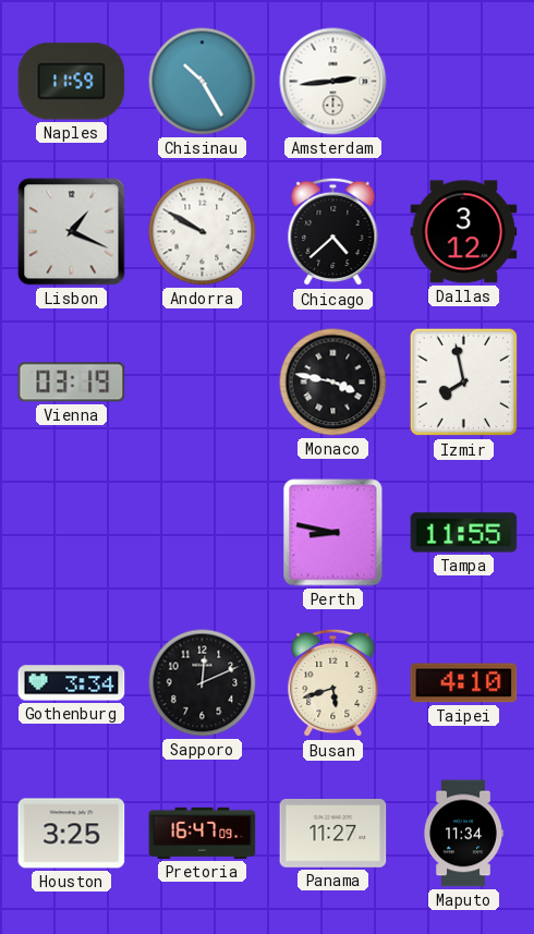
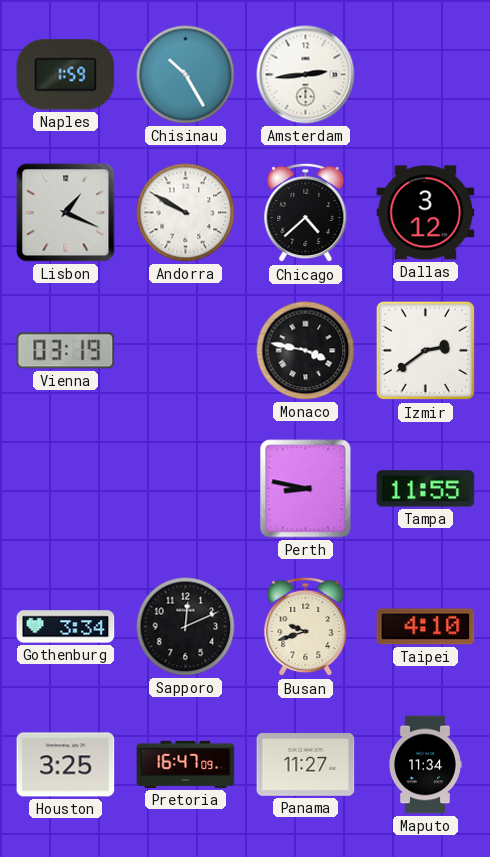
Naples: 11:59 -> 1:59 (66, 75)
Izmir: 7:58 -> 2:39 (426, 351)
Busan: 5:42 -> 9:42 (306, 627)
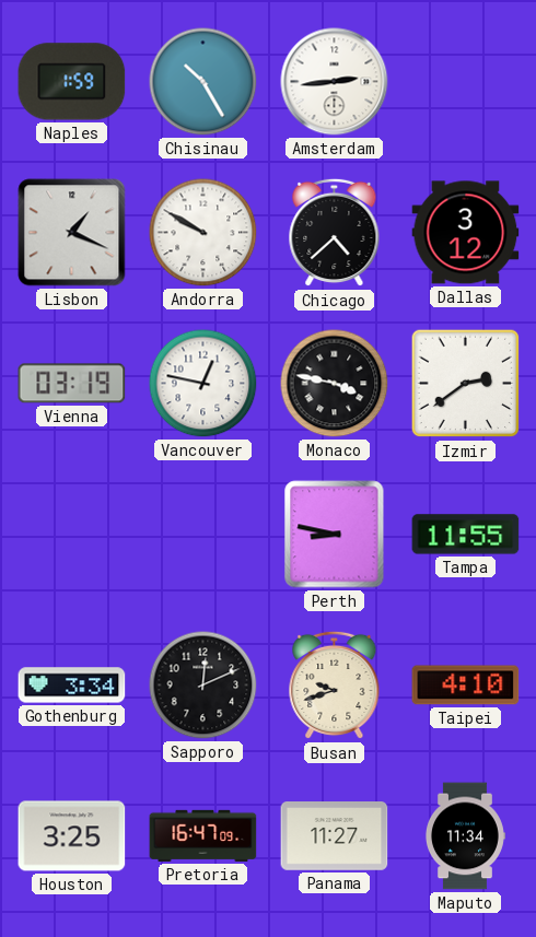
Vancouver: none -> 12:47 (203, 384)
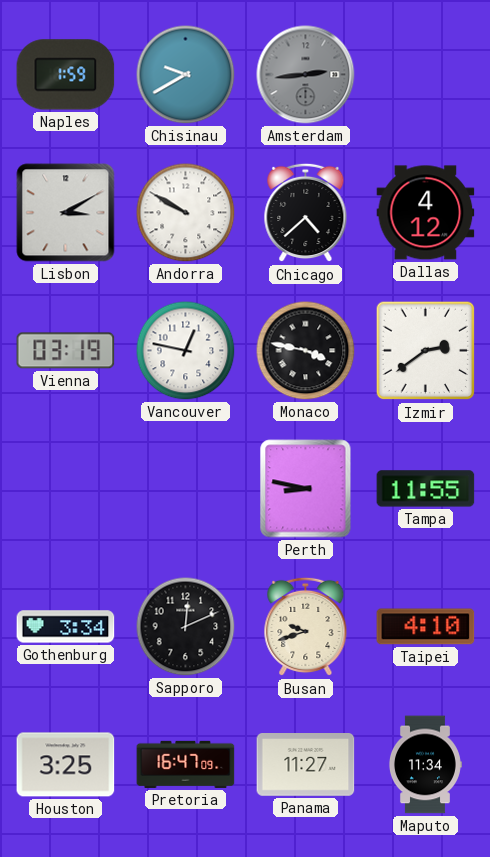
Chisinau: 10:25 -> 9:40 (186, 75)
Amsterdam dial: white -> grey (306, 75)
Lisbon: 1:19 -> 3:10 (66, 213)
Dallas: 3:12 -> 4:12 (426, 213)
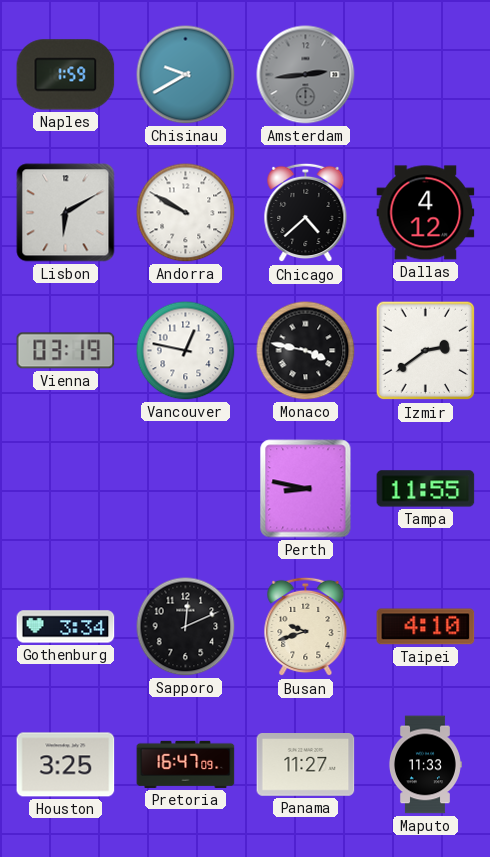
Lisbon: 3:10 -> 6:10 (66, 213)
Maputo: 11:34 -> 11:33 (425, 765)
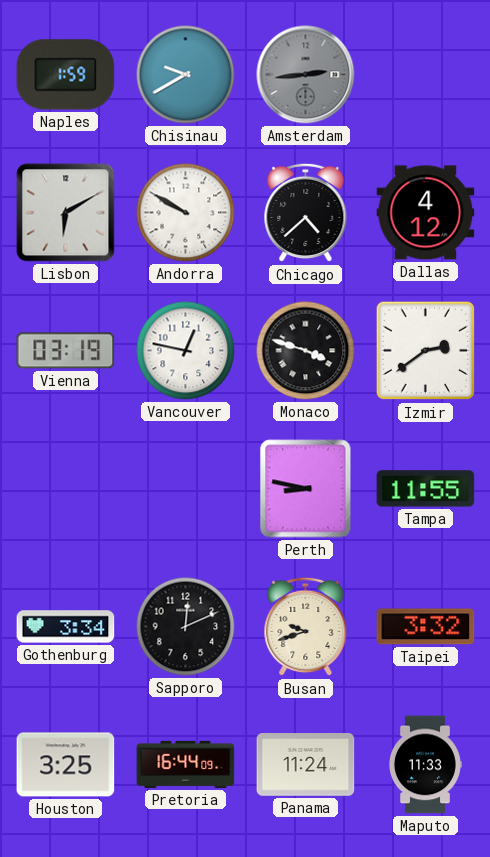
Monaco: 3:47 -> 3:48 (306, 351)
Taipei: 4:10 -> 3:32 (426, 627)
Pretoria: 16:47 -> 16:44 (186, 764)
Panama: 11:27 -> 11:24 (306, 765)
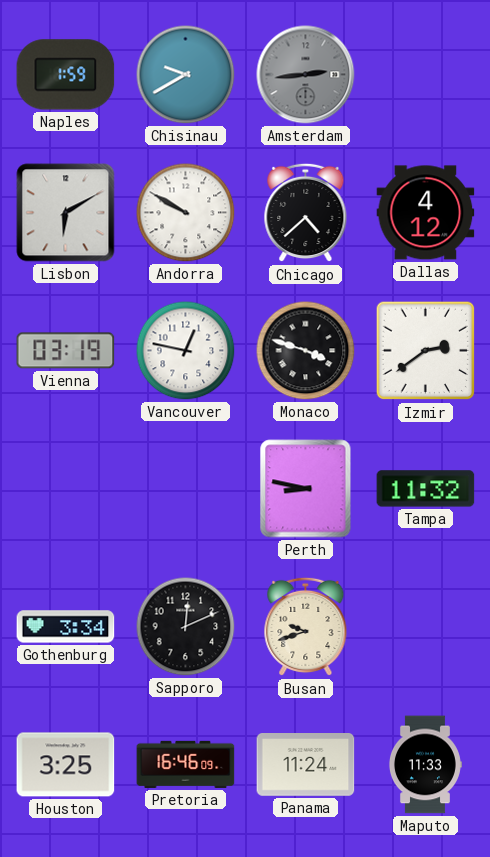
Tampa: 11:55 -> 11:32 (426, 489)
Taipei: 3:32 -> none (426, 627)
Pretoria: 16:44 -> 16:46 (186, 764)
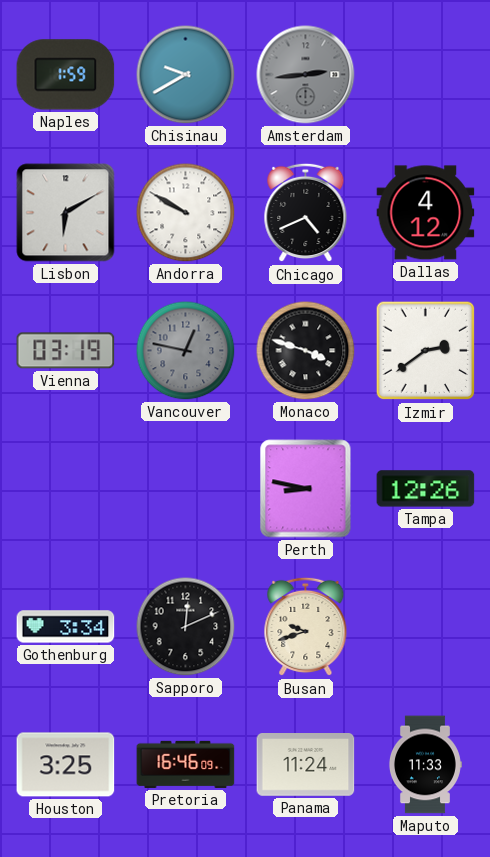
Chicago: 4:38 -> 4:41 (306, 213)
Vancouver dial: white -> grey (186, 351)
Tampa: 11:32 -> 12:26 (426, 489)
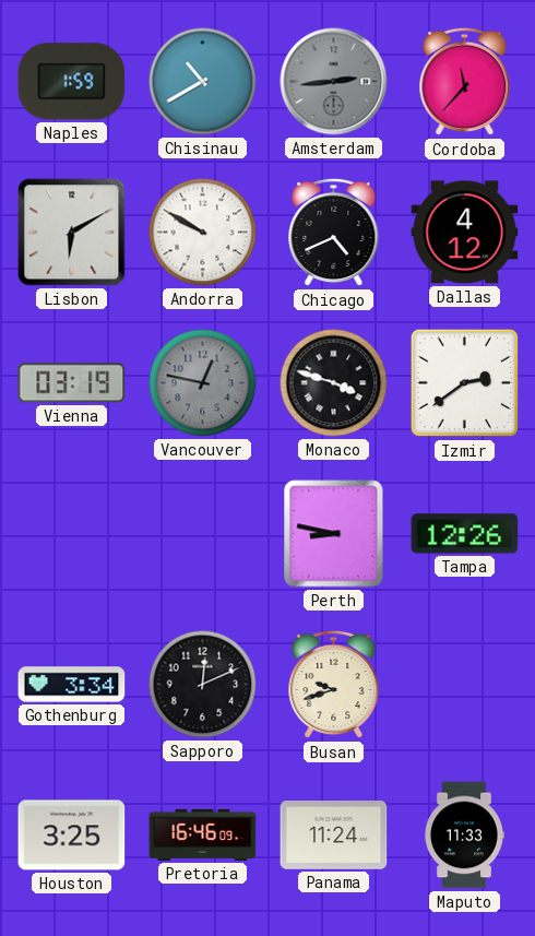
Chisinau: 9:40 -> 10:40 (203, 82)
Cordoba: none -> 11:37 (465, 82)
